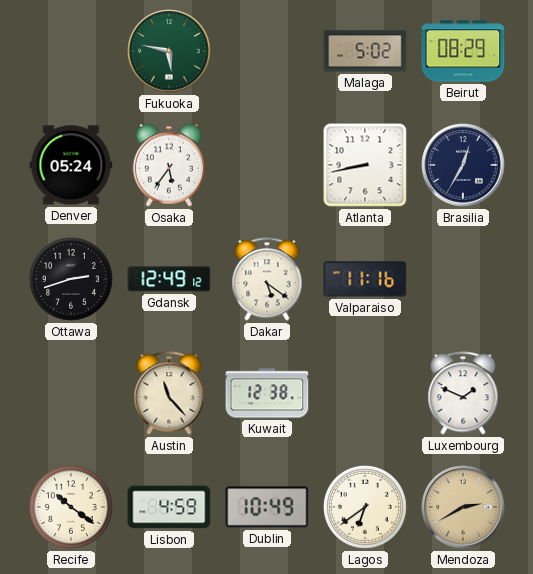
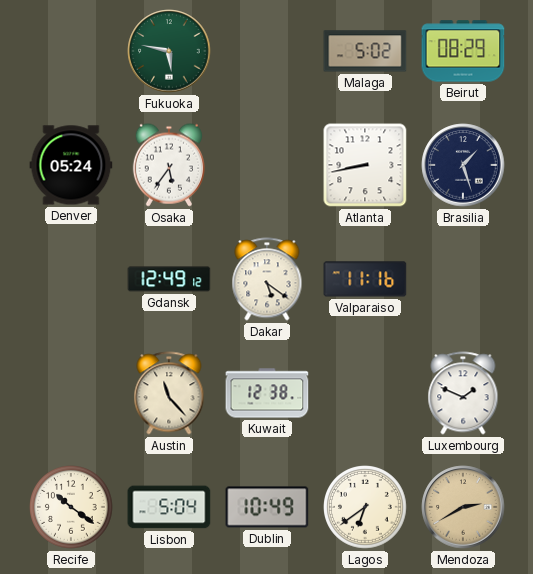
Brasilia: 12:35 -> 1:27 (463, 165)
Ottawa: 2:42 -> none (72, 280)
Lisbon: 4:59 -> 5:04 (169, 507)
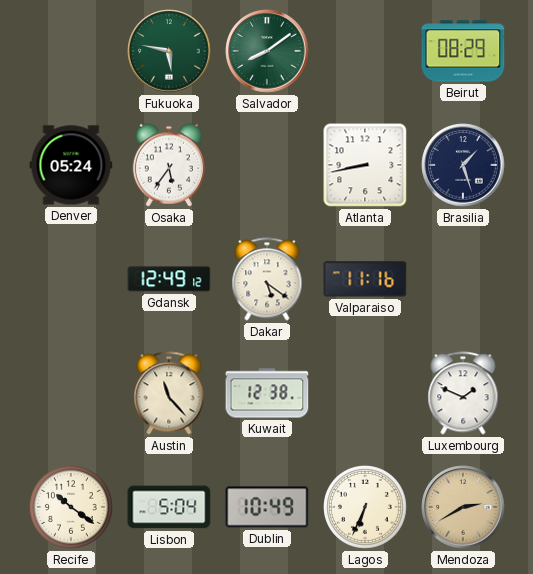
Salvador: none -> 8:09 (267, 51)
Malaga: 5:02 -> none (365, 51)
Lagos: 6:39 -> 6:34 (366, 508)
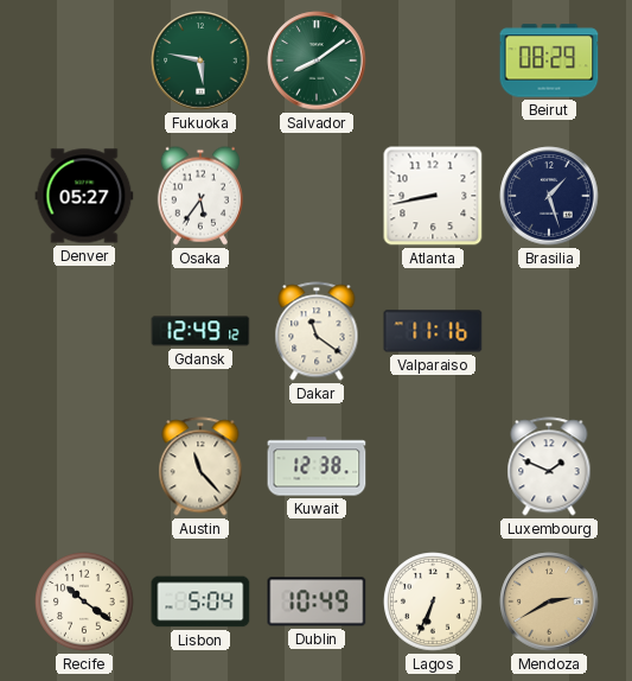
Denver: 05:24 -> 05:27 (84, 196)
Dakar: 5:21 -> 11:21 (317, 331)
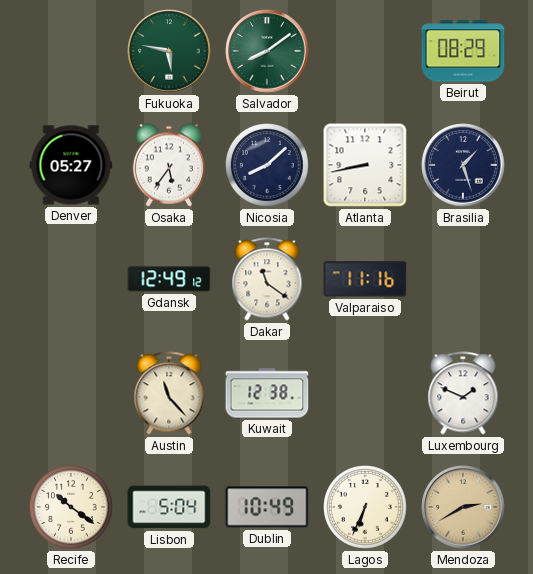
Nicosia: none -> 8:08 (268, 166)
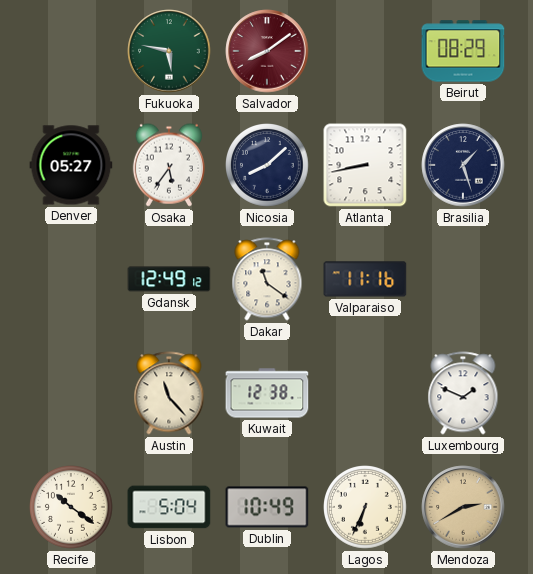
Salvador dial: green -> burgundy (267, 51)
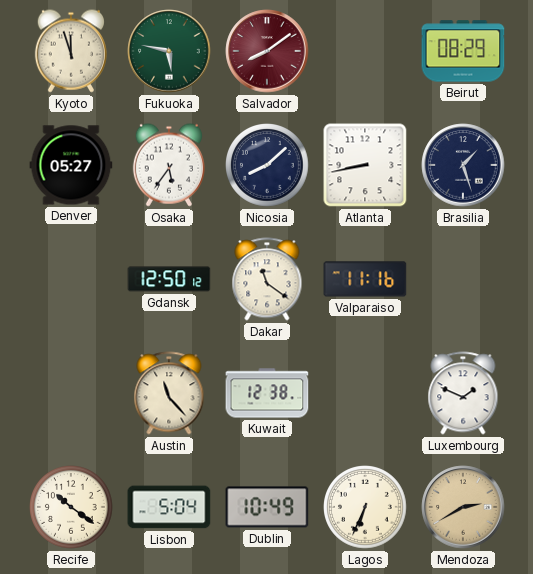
Kyoto: none -> 11:57 (71, 51)
Gdansk: 12:49 -> 12:50 (169, 279)
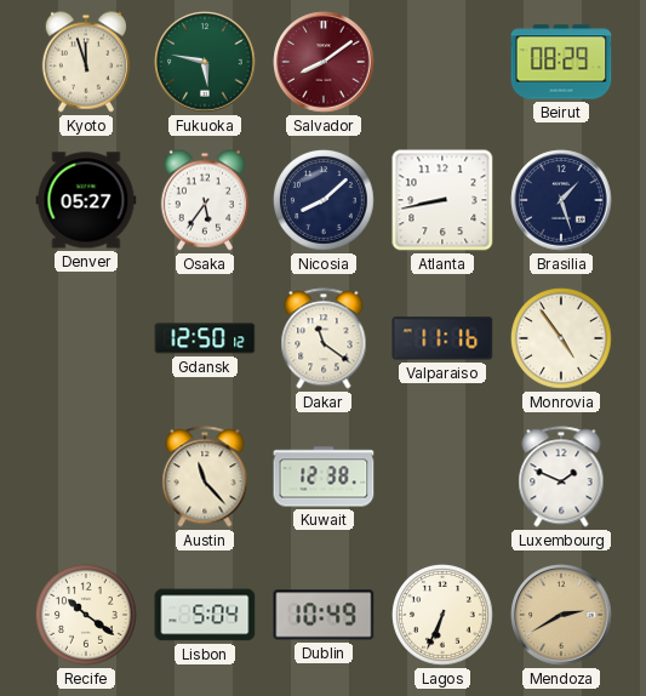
Monrovia: none -> 4:54 (562, 340)
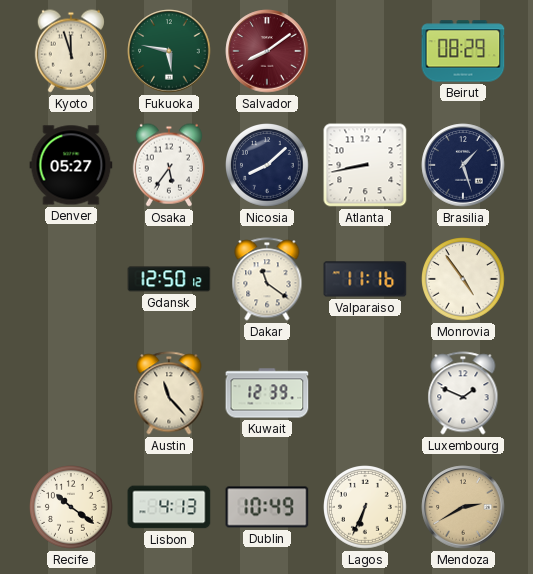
Kuwait: 12:38 -> 12:39 (267, 393)
Lisbon: 5:04 -> 4:13 (169, 507)
